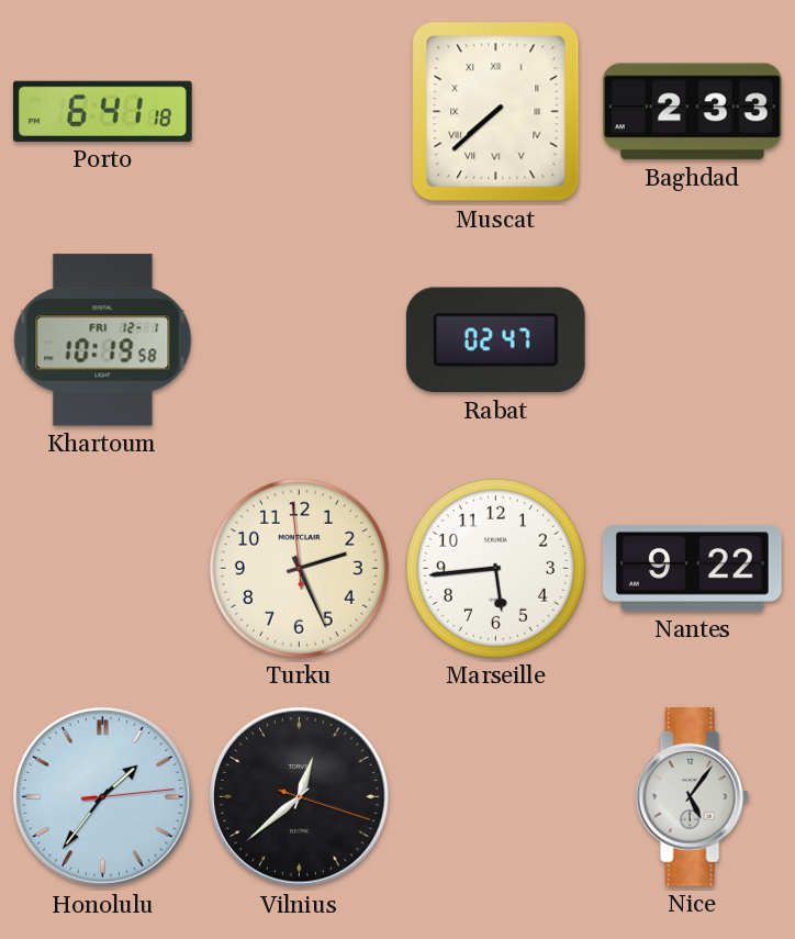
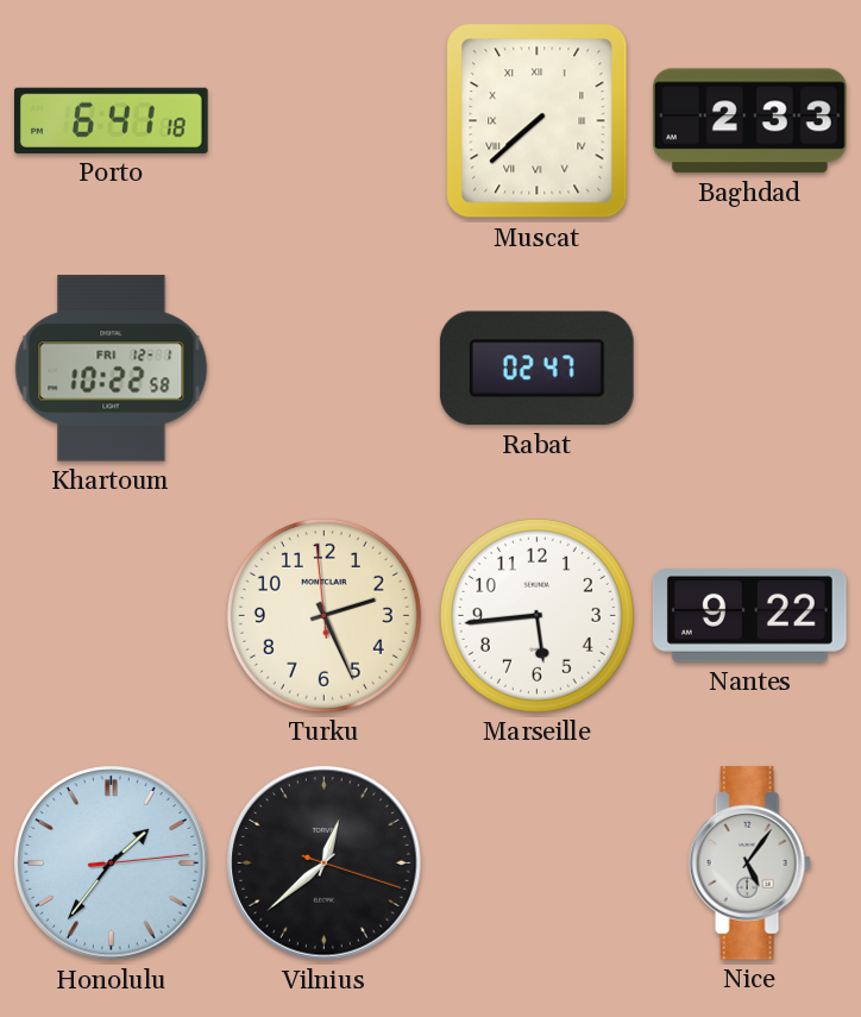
Khartoum: 10:19 -> 10:22 (112, 369)
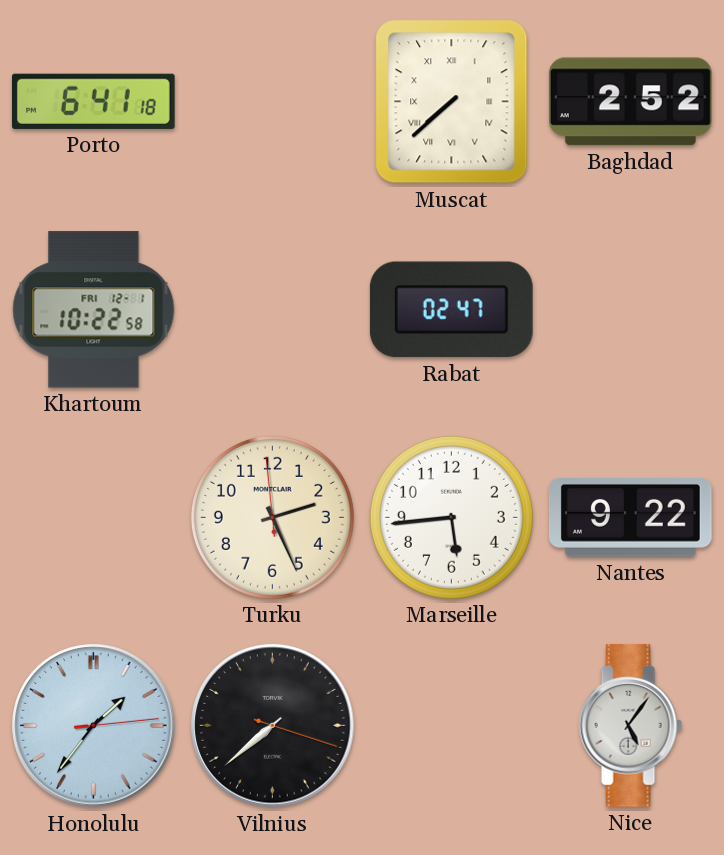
Baghdad: 2:33 -> 2:52 (630, 102)
Vilnius: 12:38 -> 7:38 (273, 726)
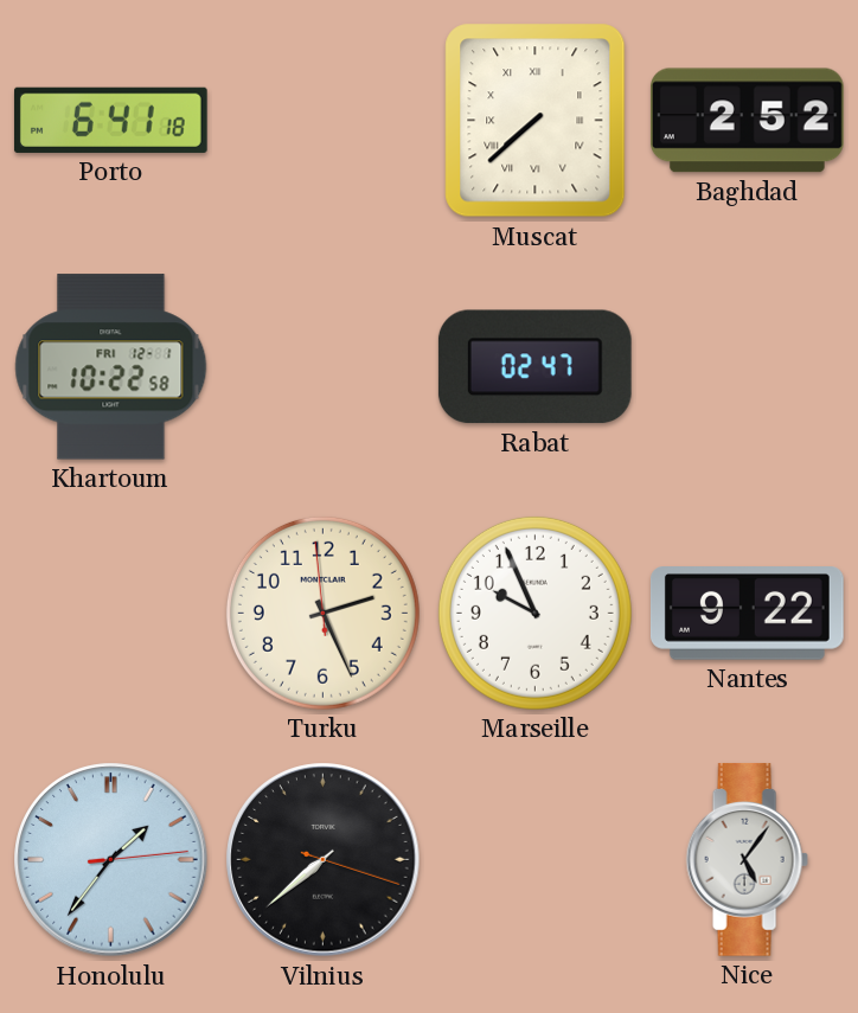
Marseille: 5:44 -> 9:56 (534, 613)
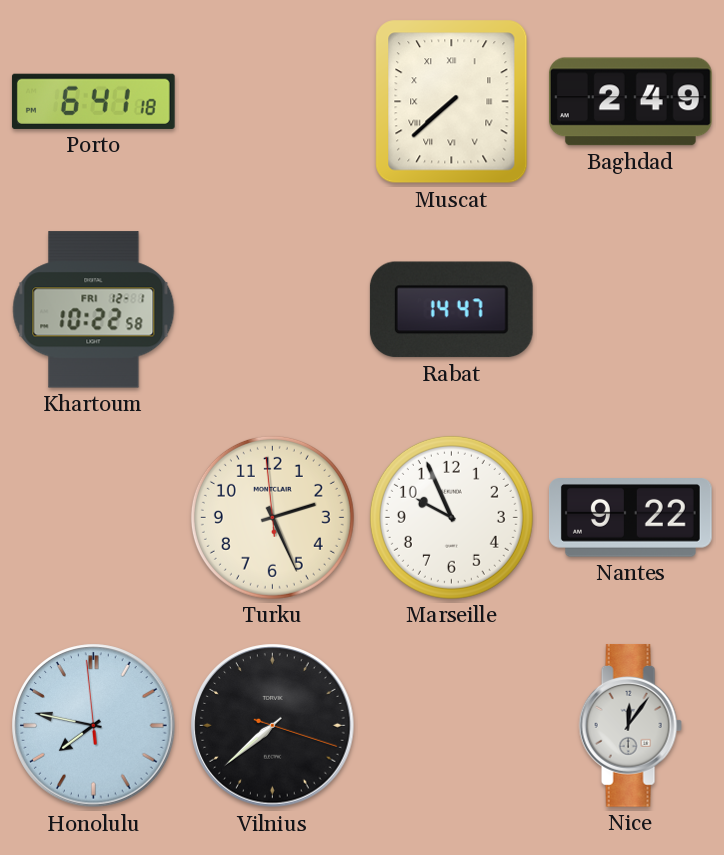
Baghdad: 2:52 -> 2:49 (630, 102)
Rabat: 02:47 -> 14:47 (451, 310)
Honolulu: 1:36 -> 7:46 (94, 726)
Nice: 5:06 -> 12:06 (630, 726)
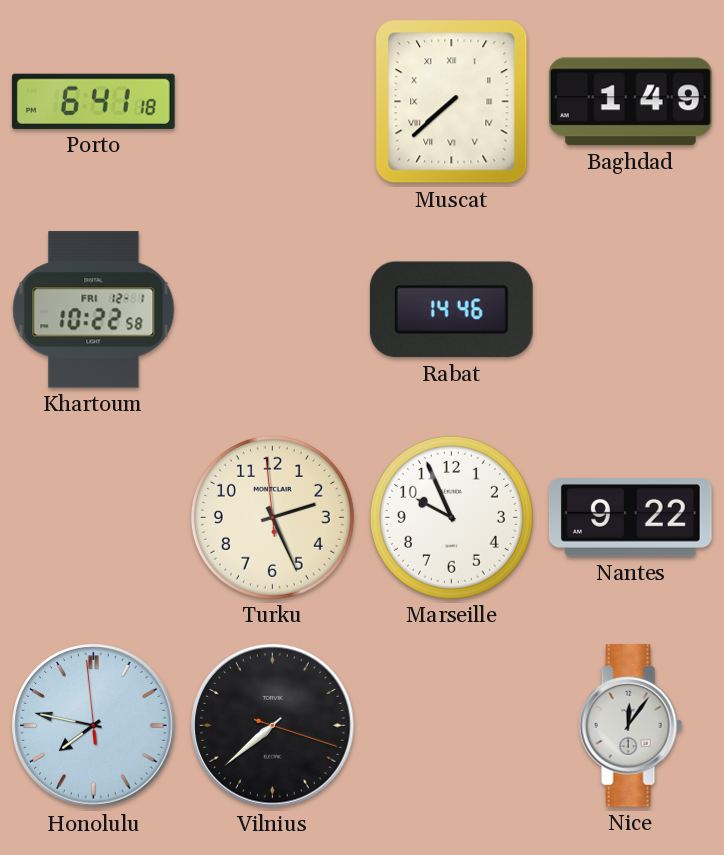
Baghdad: 2:49 -> 1:49 (630, 102)
Rabat: 14:47 -> 14:46 (451, 310)
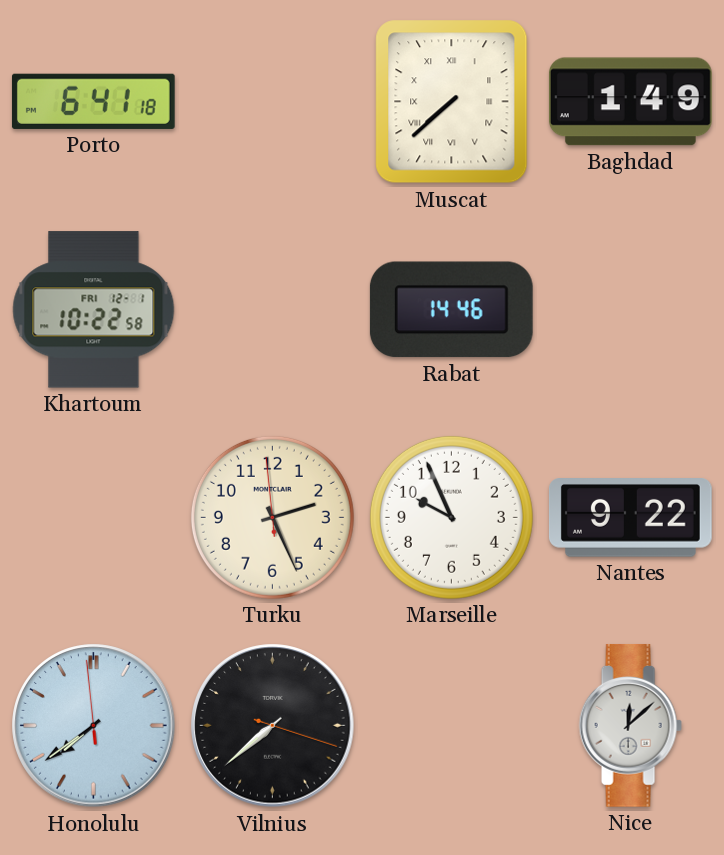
Honolulu: 7:46 -> 7:38 (94, 726)
Nice: 12:06 -> 12:08 (630, 726)
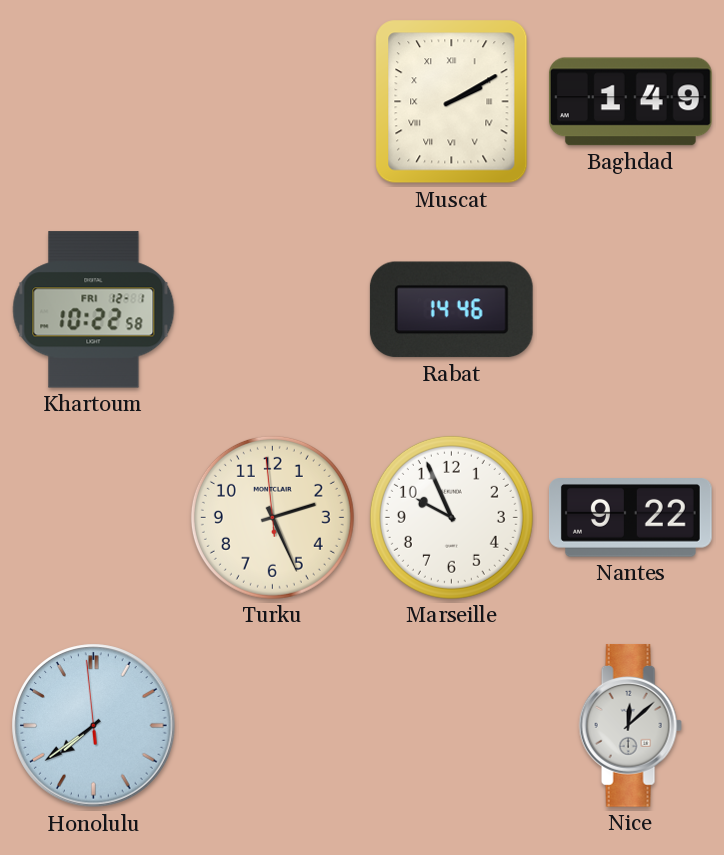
Porto: 6:41 -> none (93, 101)
Muscat: 7:38 -> 2:10 (452, 102)
Vilnius: 7:38 -> none (273, 726)
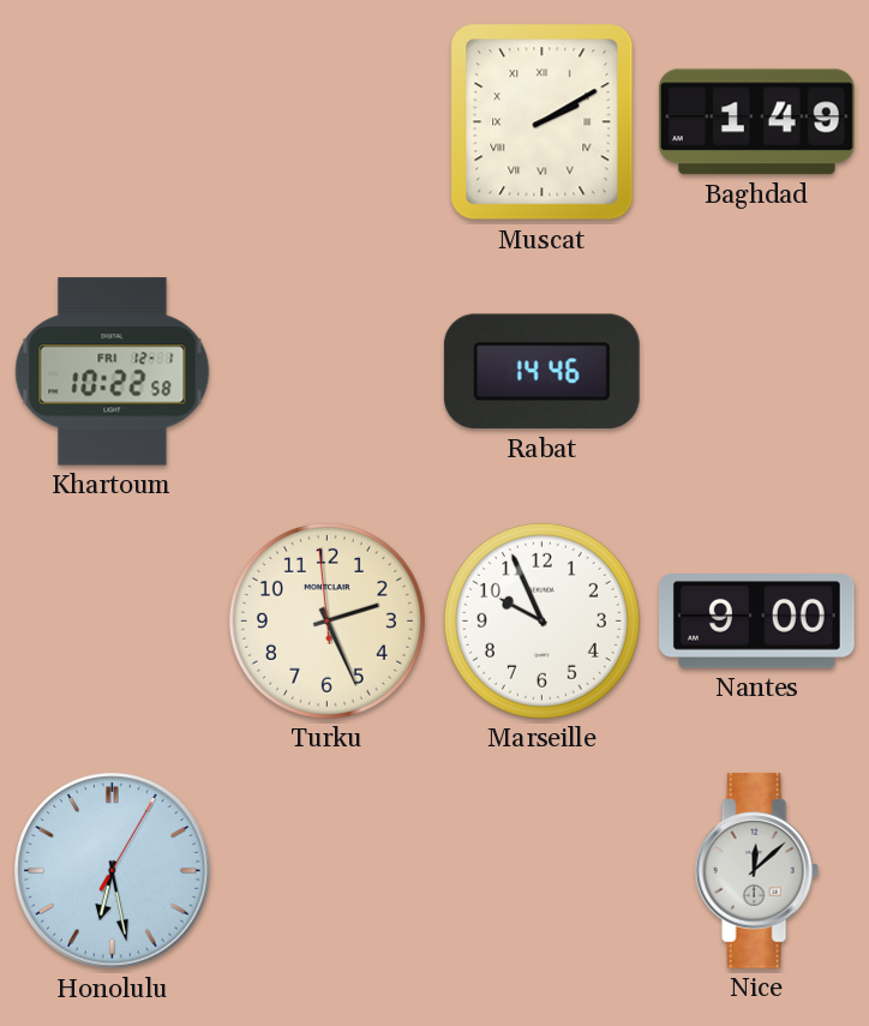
Nantes: 9:22 -> 9:00 (756, 622)
Honolulu: 7:38 -> 6:28 (113, 871)
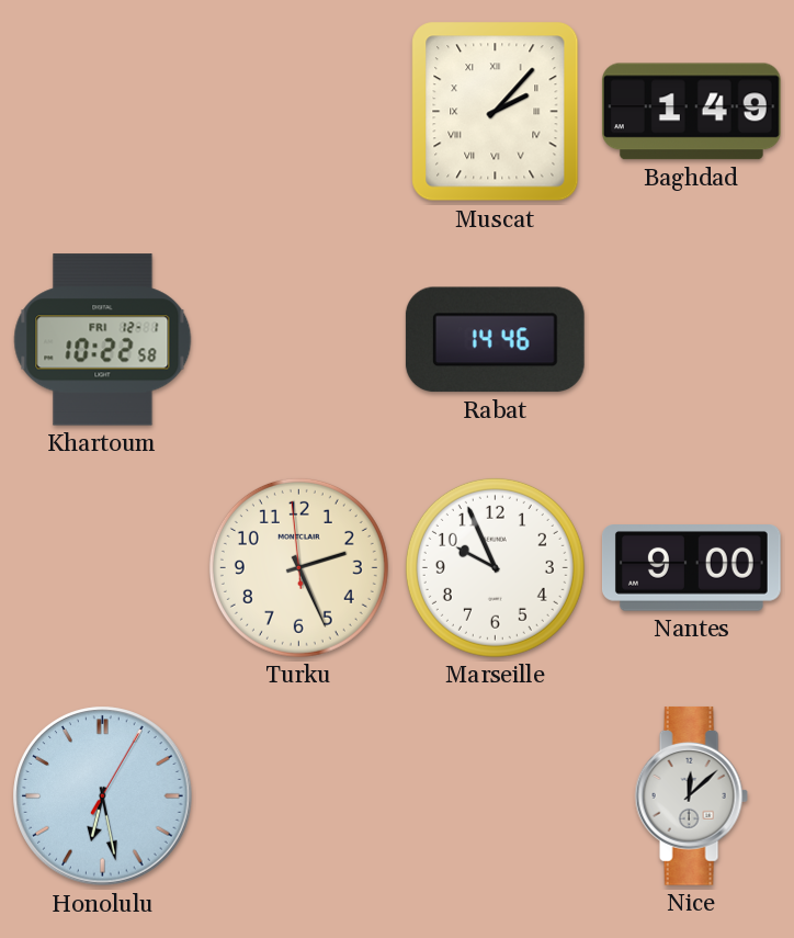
Muscat: 2:10 -> 2:07 (496, 112)
